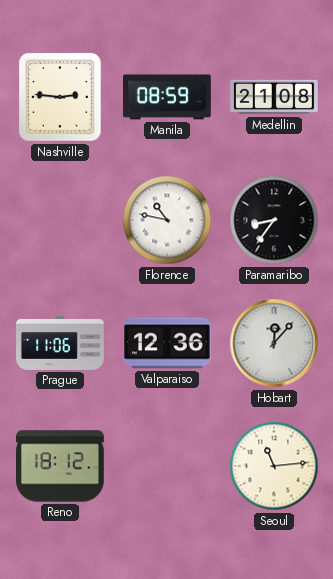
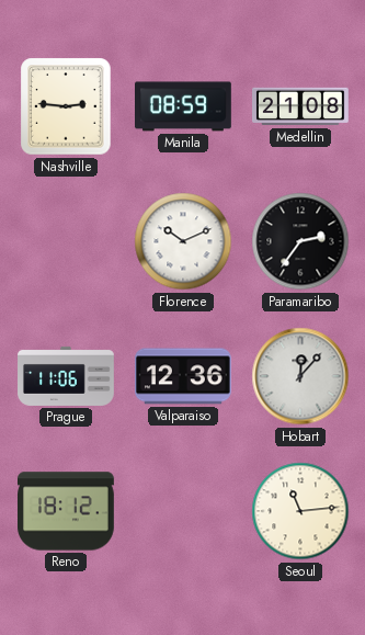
Florence: 10:47 -> 10:11 (183, 241)
Paramaribo: 8:36 -> 2:36 (300, 241)
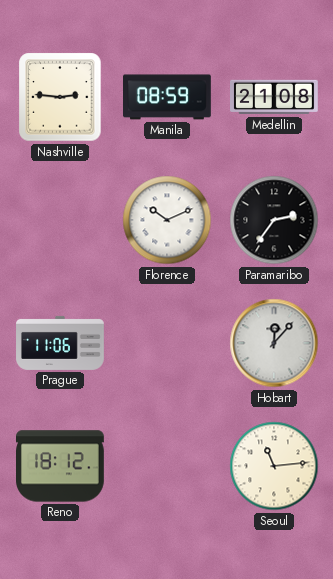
Valparaiso: 12:36 -> none (184, 376)
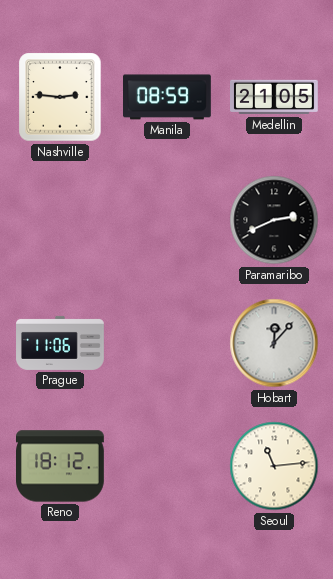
Medellin: 21:08 -> 21:05 (274, 97)
Florence: 10:11 -> none (167, 220)
Paramaribo: 2:36 -> 2:41 (274, 220)
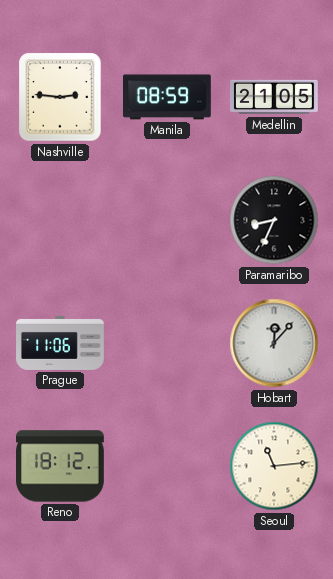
Paramaribo: 2:41 -> 8:34 (274, 220)
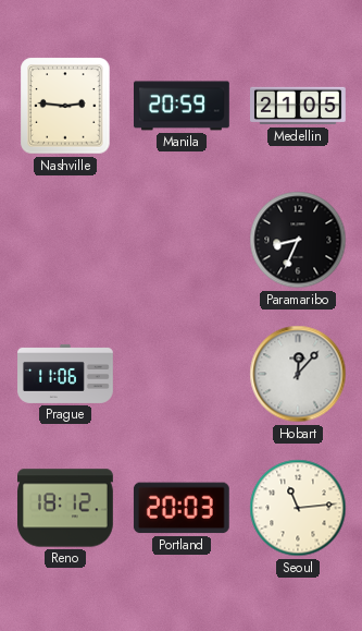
Manila: 08:59 -> 20:59 (183, 106)
Portland: none -> 20:03 (182, 508)
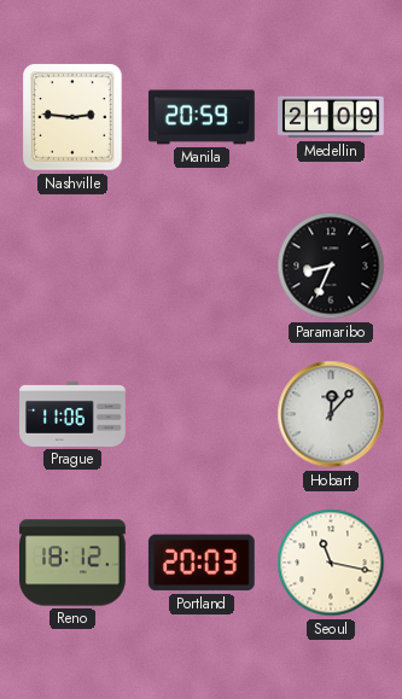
Medellin: 21:05 -> 21:09 (331, 117)
Seoul: 11:14 -> 11:17 (331, 563)
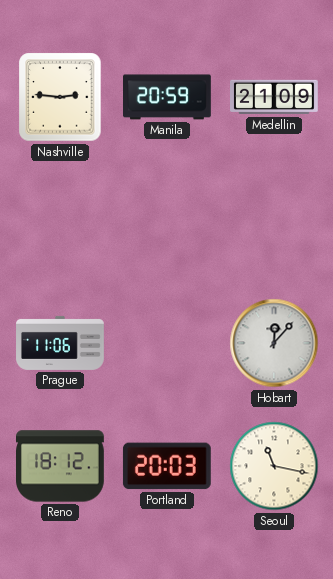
Paramaribo: 8:34 -> none (331, 266)
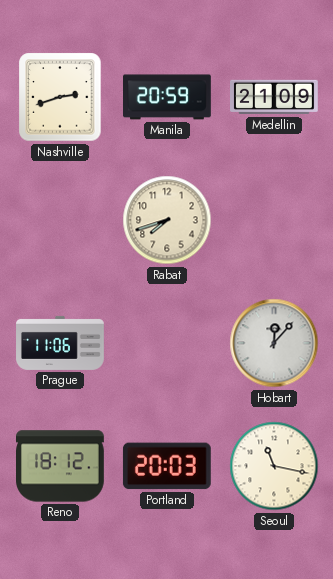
Nashville: 2:46 -> 2:42 (60, 97)
Rabat: none -> 7:42 (167, 220)
